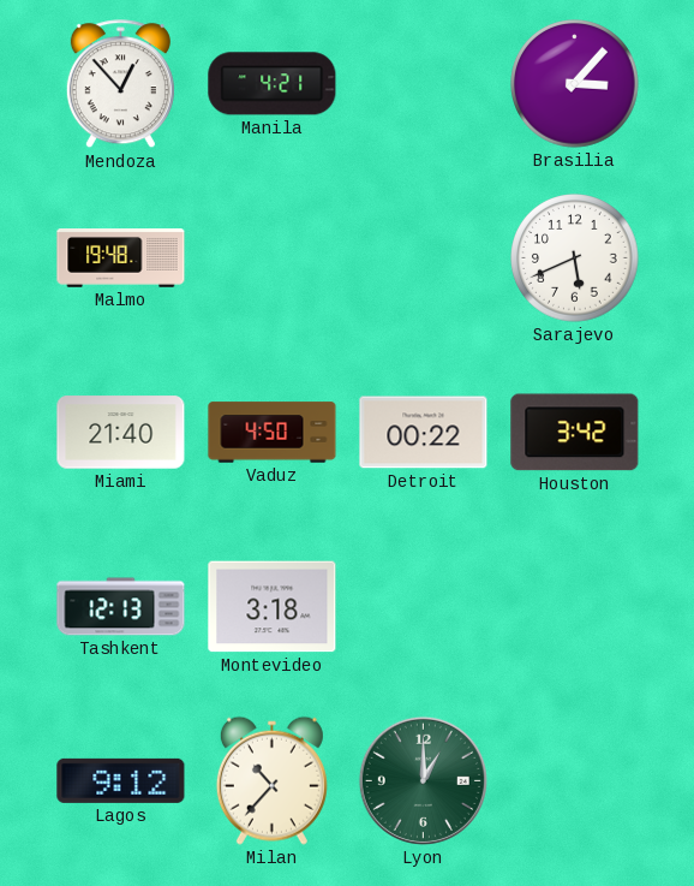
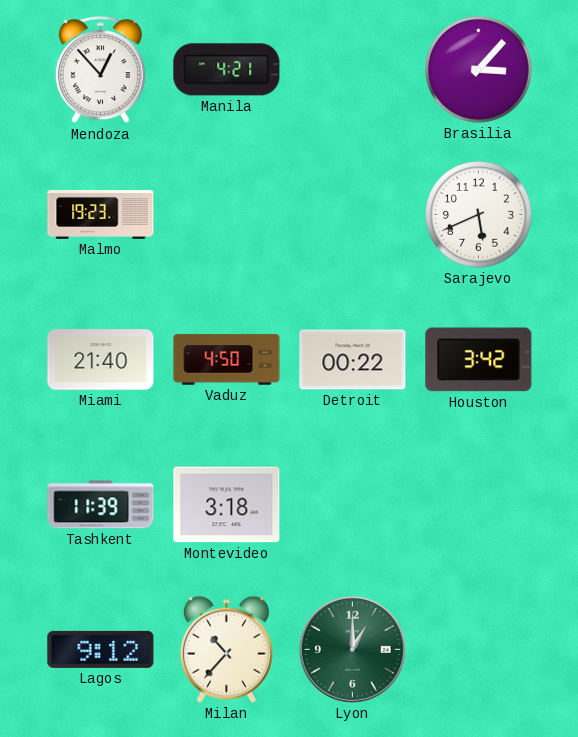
Malmo: 19:48 -> 19:23 (101, 215)
Tashkent: 12:13 -> 11:39 (101, 505)
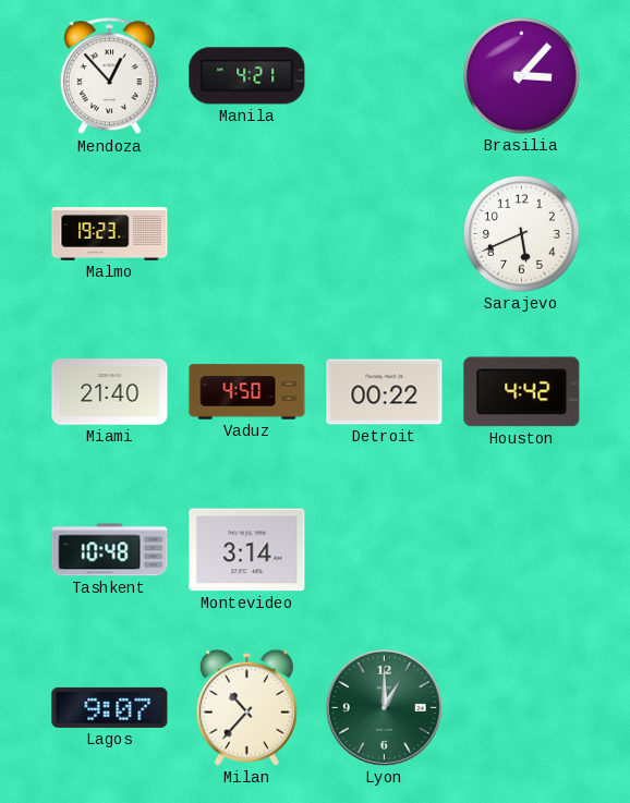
Houston: 3:42 -> 4:42 (522, 392)
Tashkent: 11:39 -> 10:48 (110, 550)
Montevideo: 3:18 -> 3:14 (247, 550)
Lagos: 9:12 -> 9:07 (110, 707)
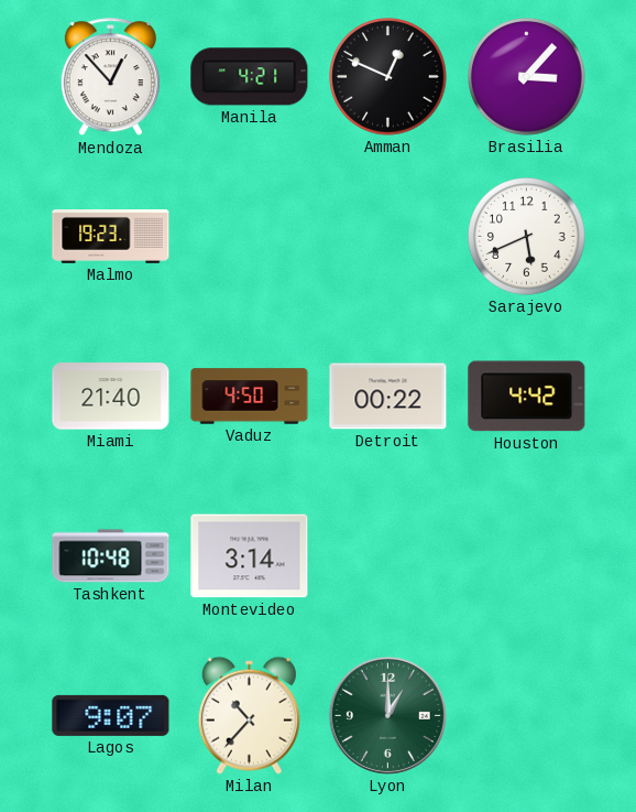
Amman: none -> 12:49 (388, 77)
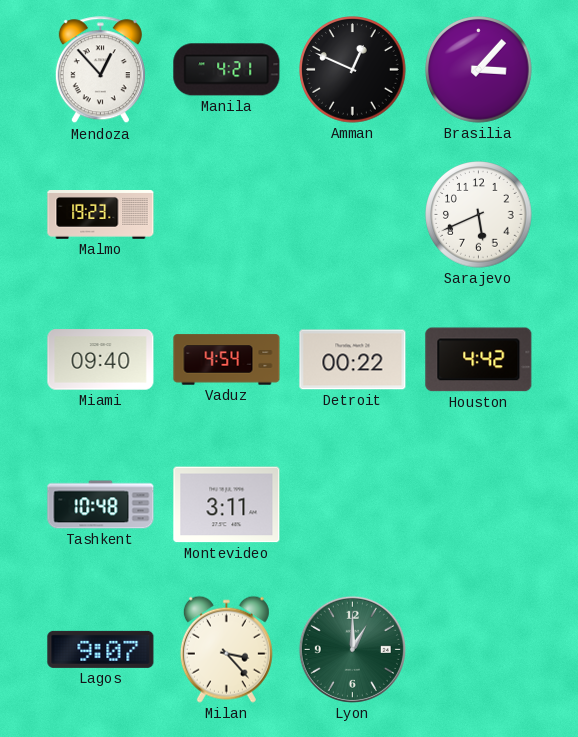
Miami: 21:40 -> 09:40 (101, 360)
Vaduz: 4:50 -> 4:54 (227, 360)
Montevideo: 3:14 -> 3:11 (227, 505)
Milan: 10:37 -> 3:23 (226, 649)
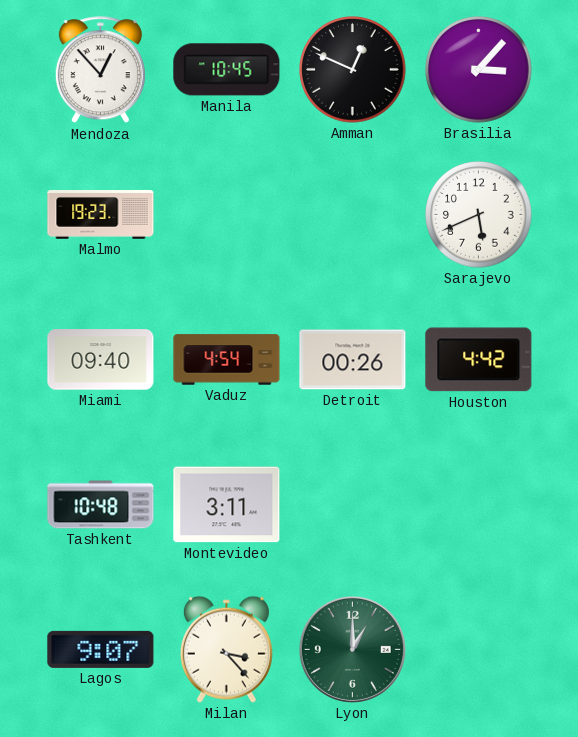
Manila: 4:21 -> 10:45 (227, 70)
Detroit: 00:22 -> 00:26 (353, 360)
